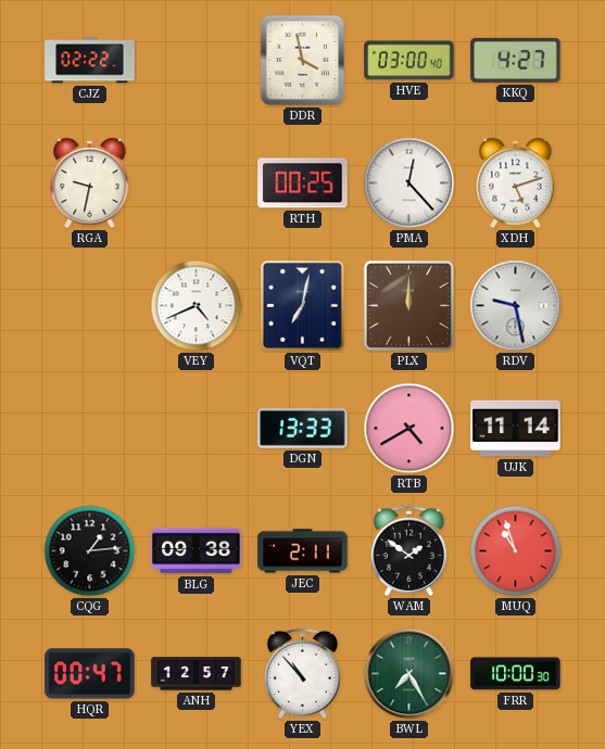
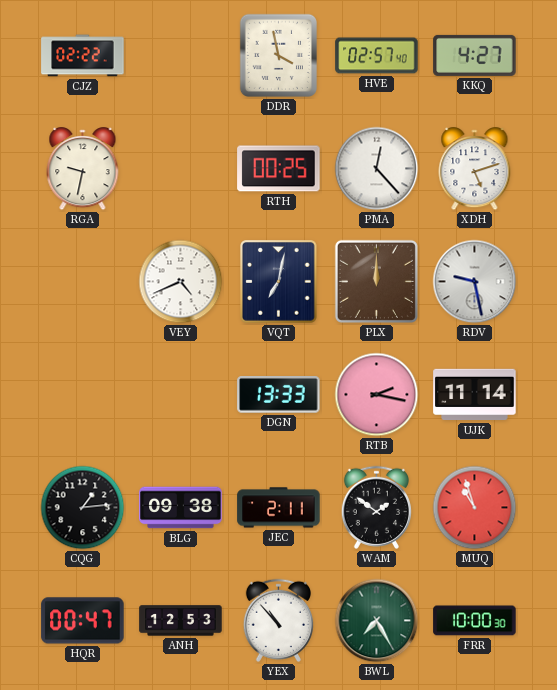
HVE: 03:00 -> 02:57 (377, 56)
RTB: 4:40 -> 2:17 (377, 395)
ANH: 12:57 -> 12:53 (181, 621)
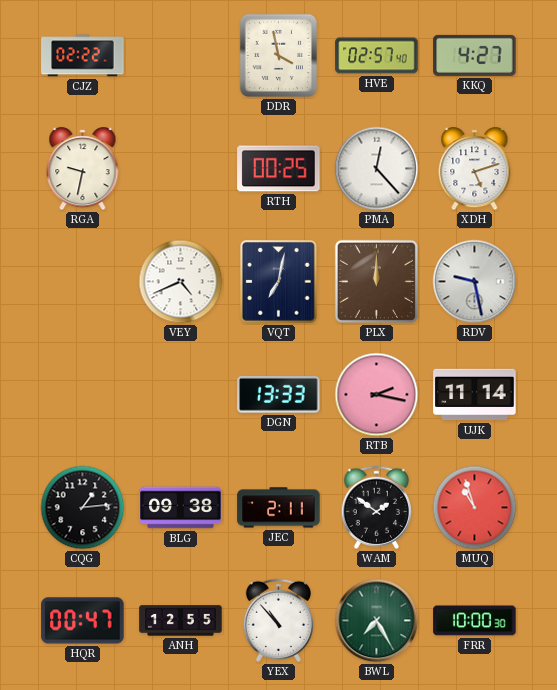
ANH: 12:53 -> 12:55 (181, 621)
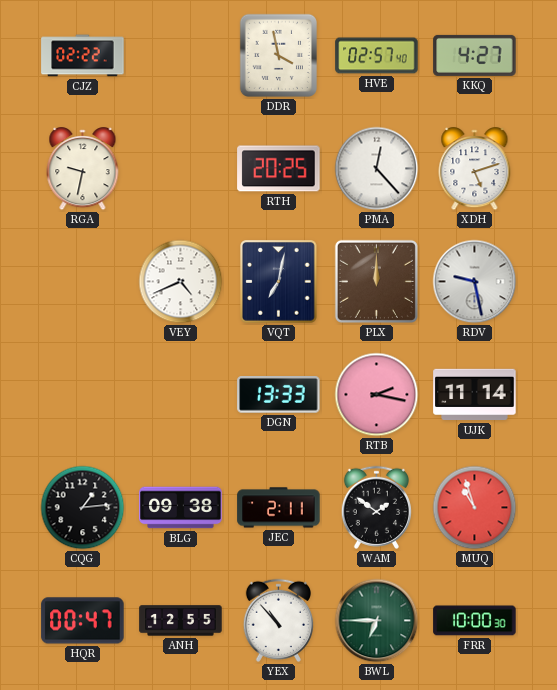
RTH: 00:25 -> 20:25 (279, 169)
BWL: 7:25 -> 6:45 (377, 621)
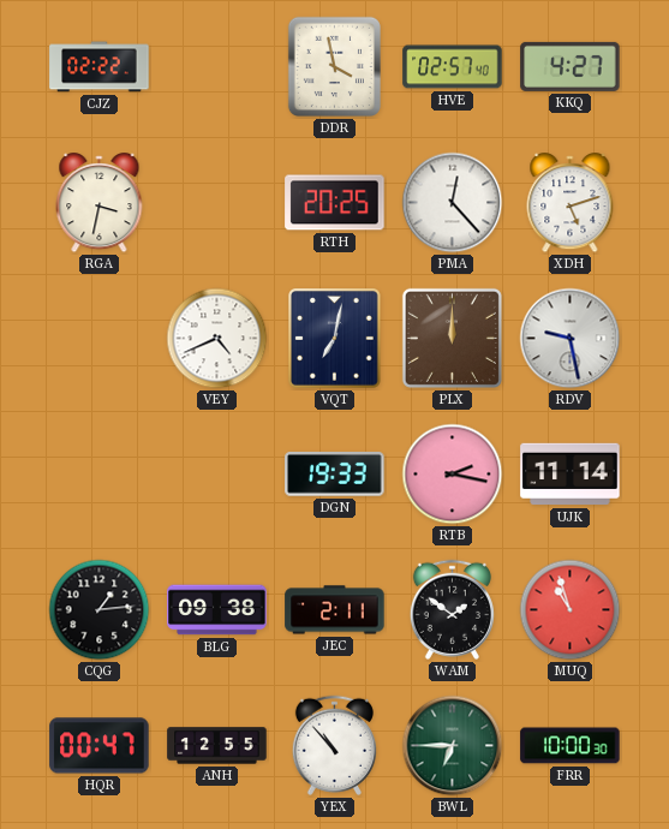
RGA: 9:32 -> 3:32 (100, 203)
DGN: 13:33 -> 19:33 (335, 475)
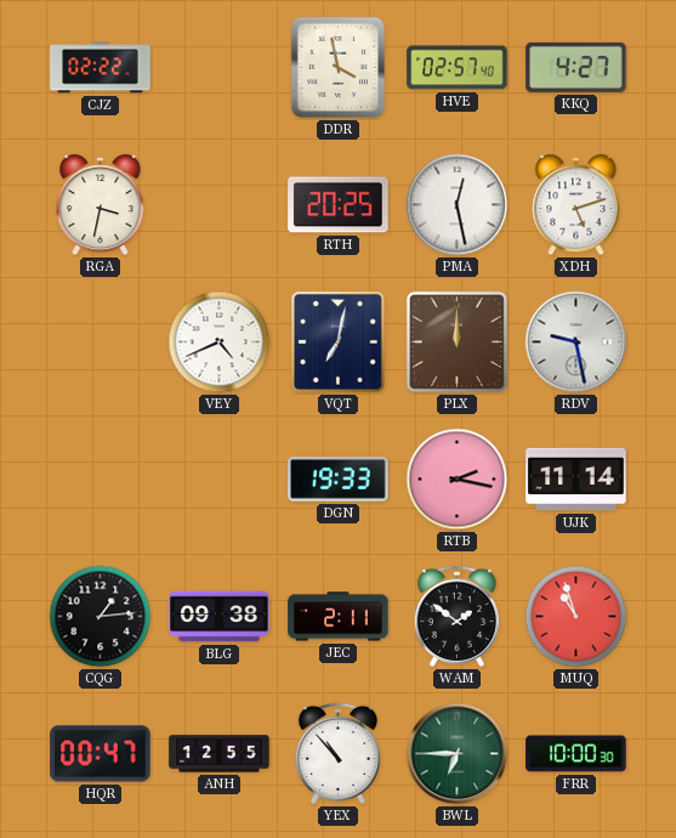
PMA: 12:23 -> 12:28 (458, 205)
